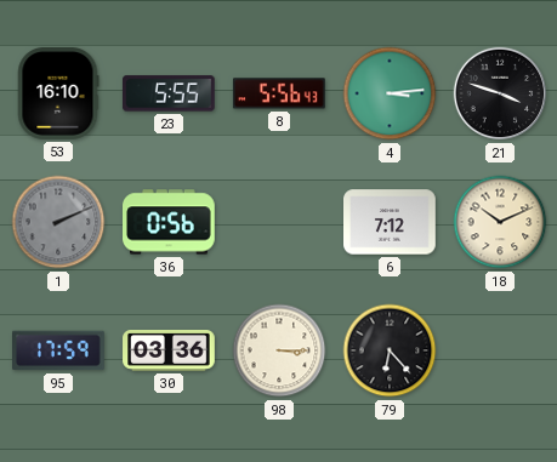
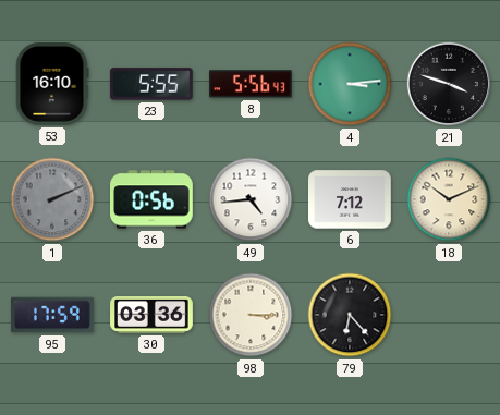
49: none -> 4:44 (251, 199)
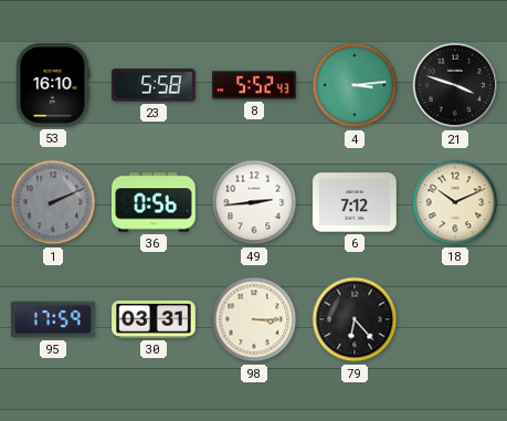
23: 5:55 -> 5:58 (154, 85)
8: 5:56 -> 5:52 (254, 85)
49: 4:44 -> 2:44 (254, 202)
30: 03:36 -> 03:31 (154, 320)
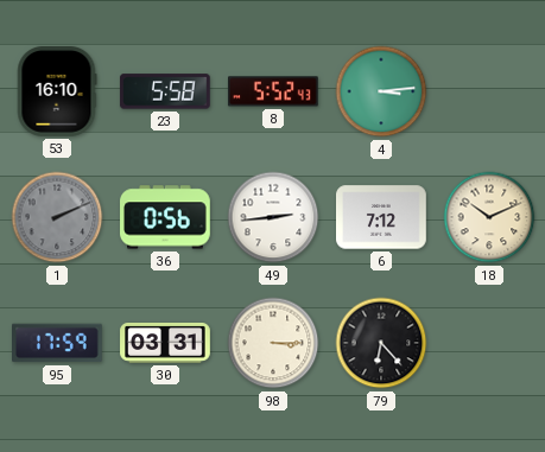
21: 3:48 -> none (455, 85)
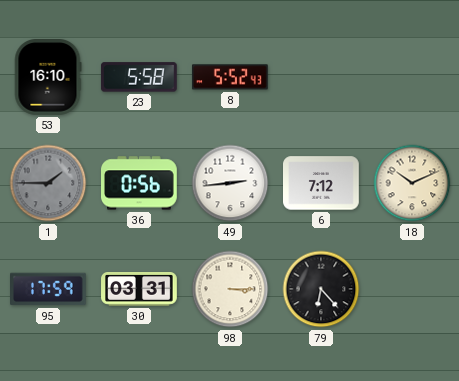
4: 3:14 -> none (381, 91)
1: 2:11 -> 1:45 (48, 183)
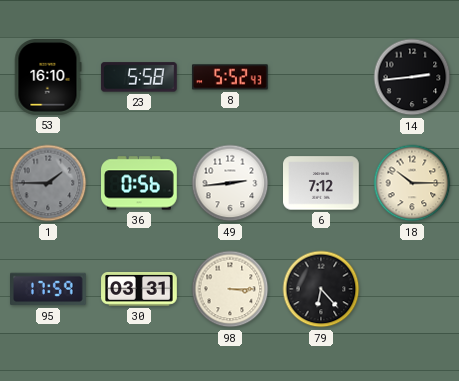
14: none -> 2:44 (412, 77)
18: 10:11 -> 10:15 (412, 183)
